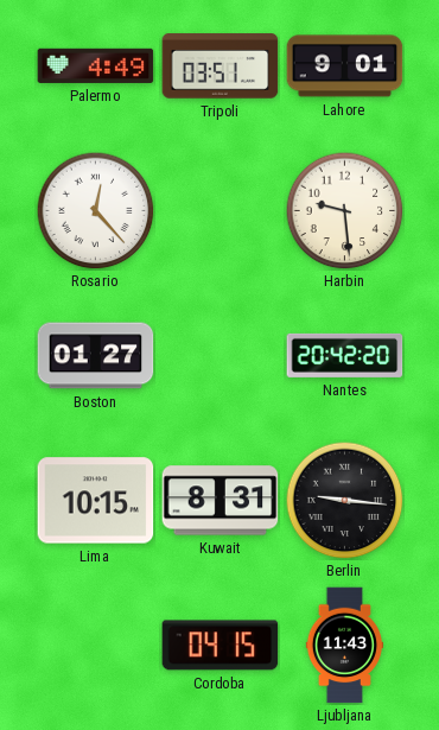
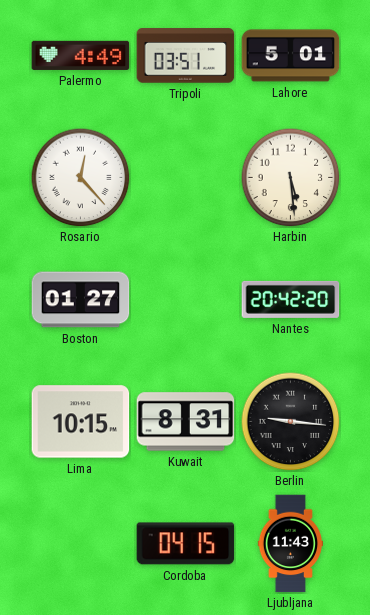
Lahore: 9:01 -> 5:01 (291, 56)
Harbin: 9:29 -> 5:29 (291, 178)
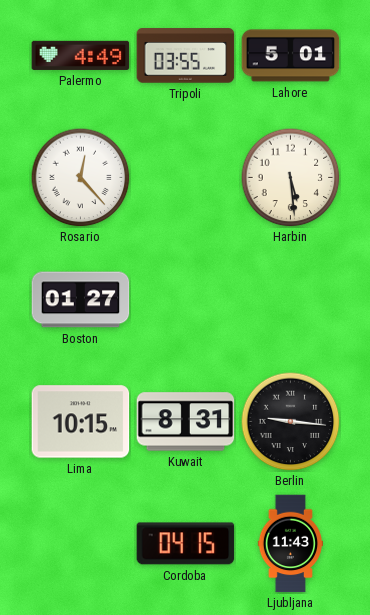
Tripoli: 03:51 -> 03:55 (186, 56)
Nantes: 20:42 -> none (291, 299)
